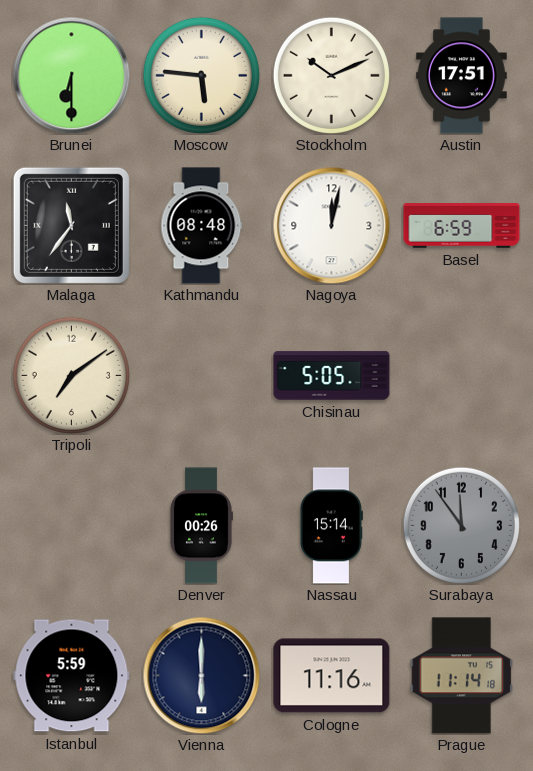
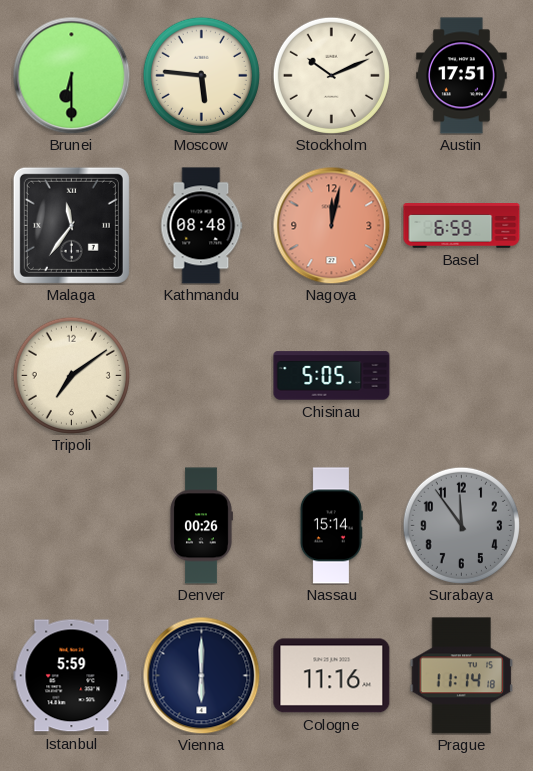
Nagoya dial: white -> salmon (331, 225)
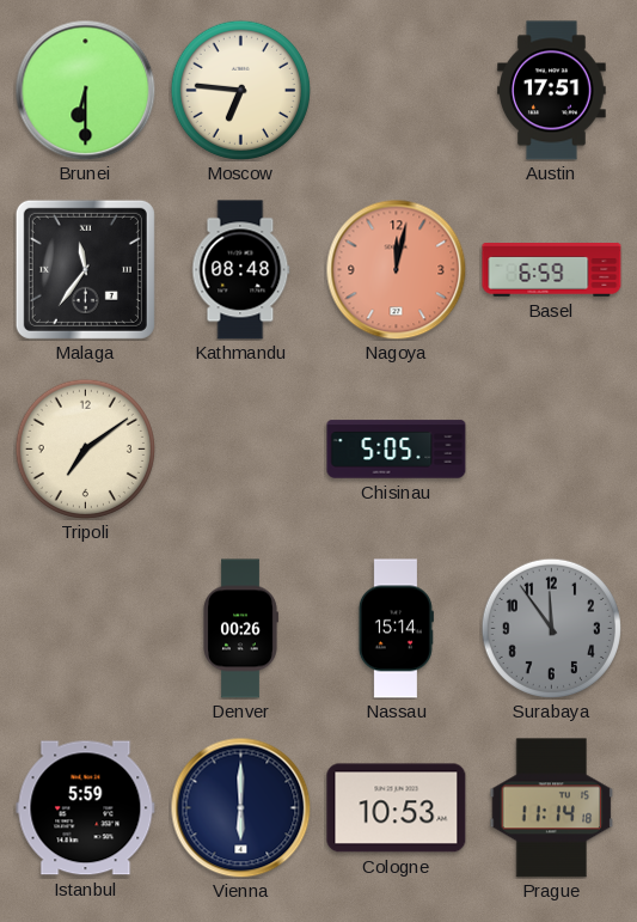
Moscow: 5:46 -> 6:46 (240, 90)
Stockholm: 10:11 -> none (331, 75)
Cologne: 11:16 -> 10:53 (397, 808)
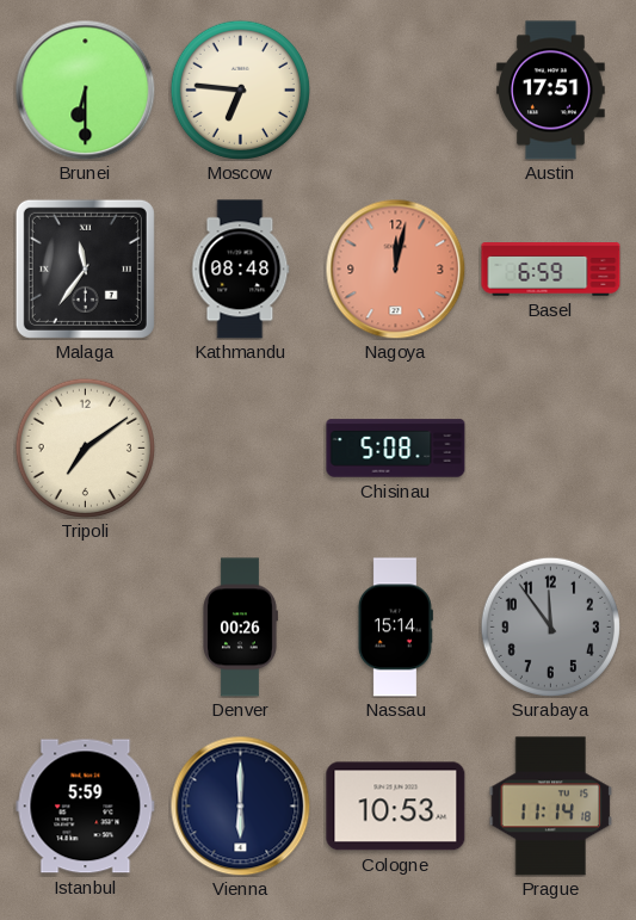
Chisinau: 5:05 -> 5:08 (396, 449)
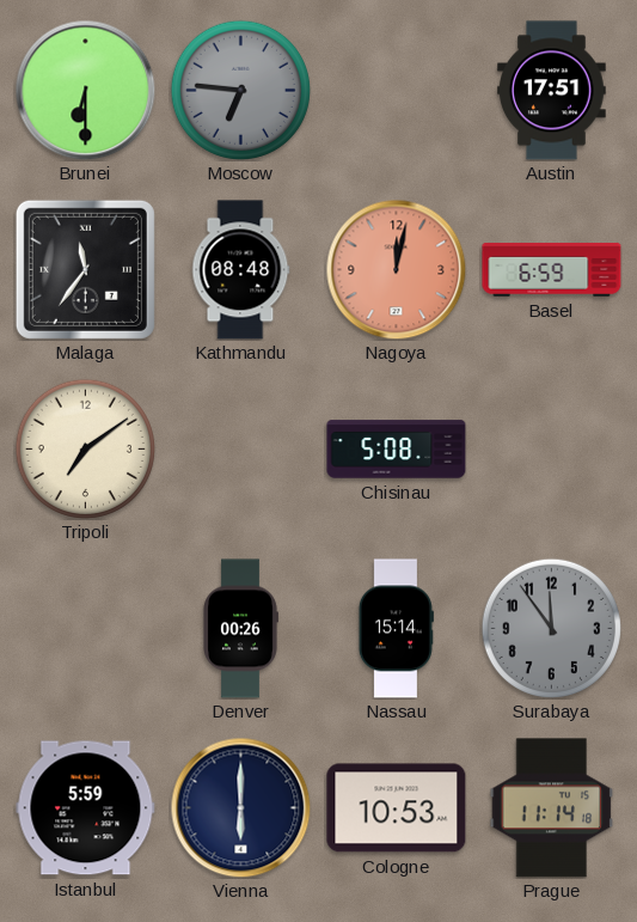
Moscow dial: cream -> grey (240, 90)
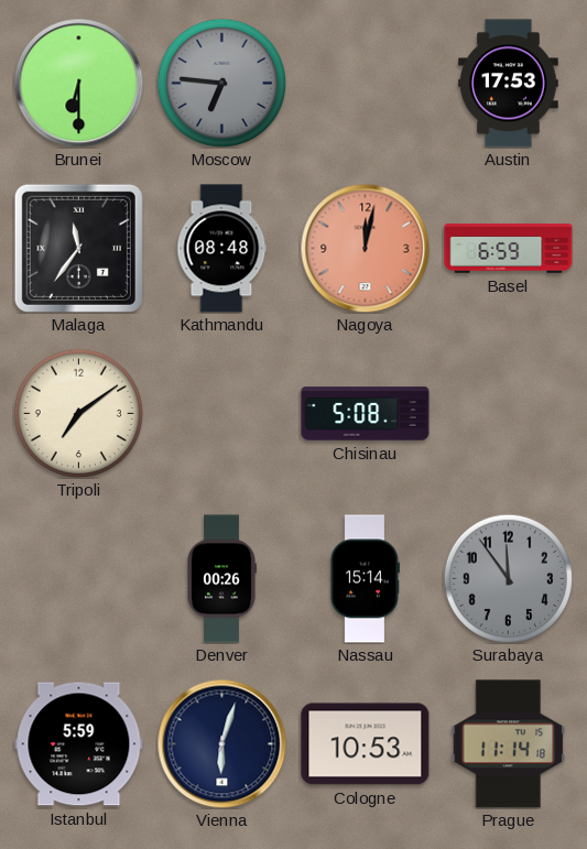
Austin: 17:51 -> 17:53 (509, 84)
Vienna: 6:00 -> 6:03 (221, 743)
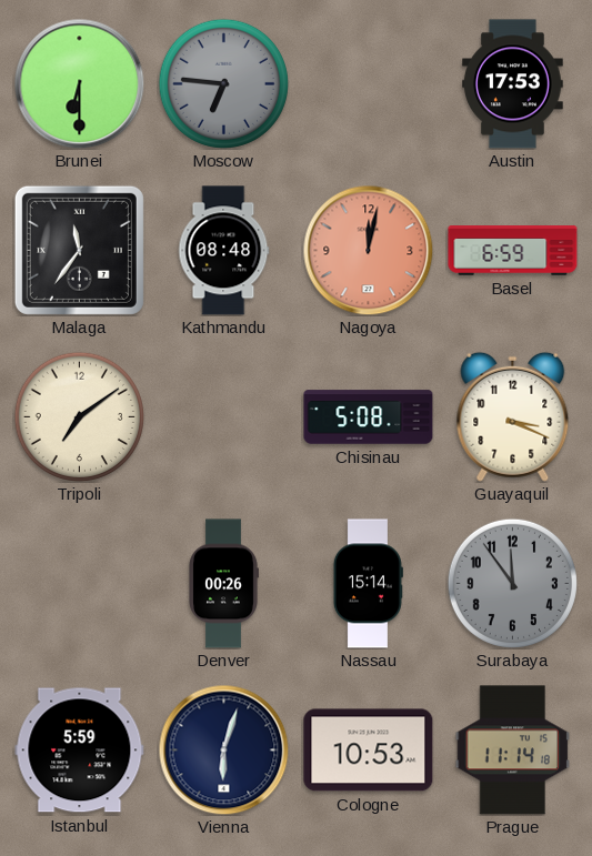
Guayaquil: none -> 3:19 (513, 416)
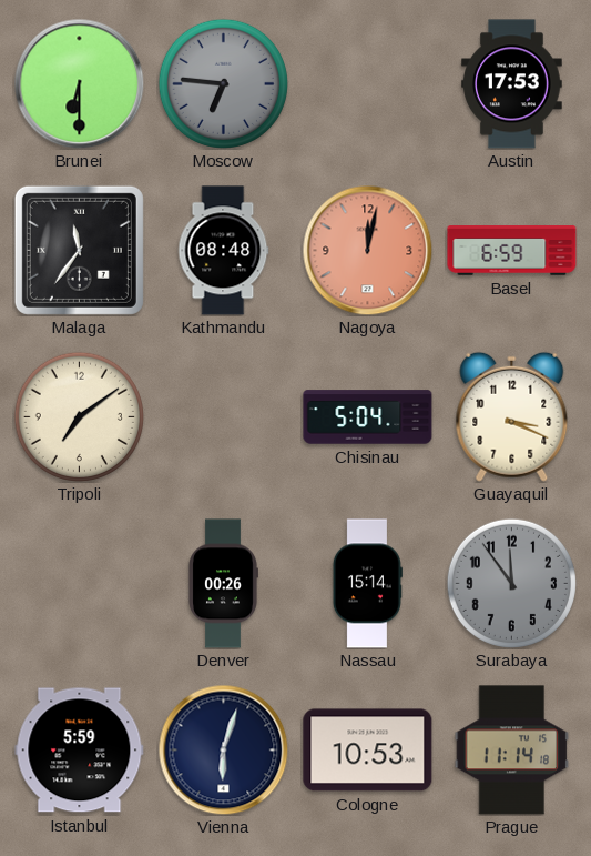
Chisinau: 5:08 -> 5:04 (368, 417)
